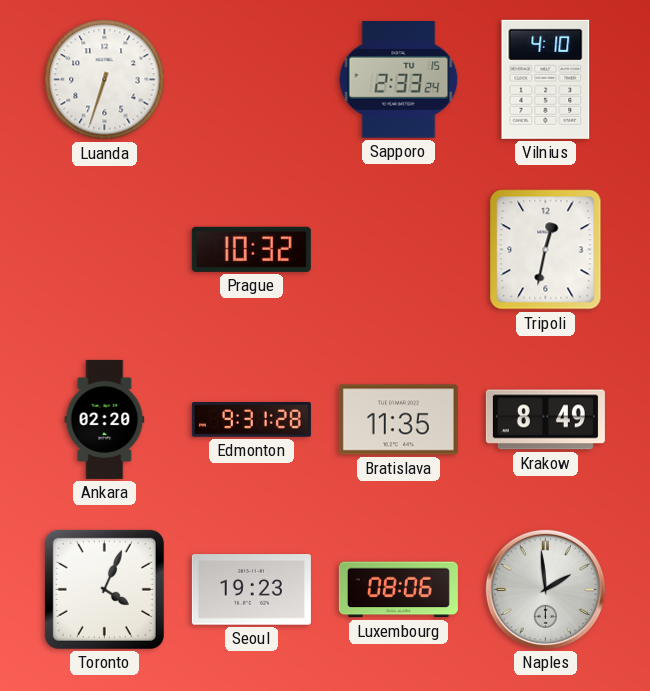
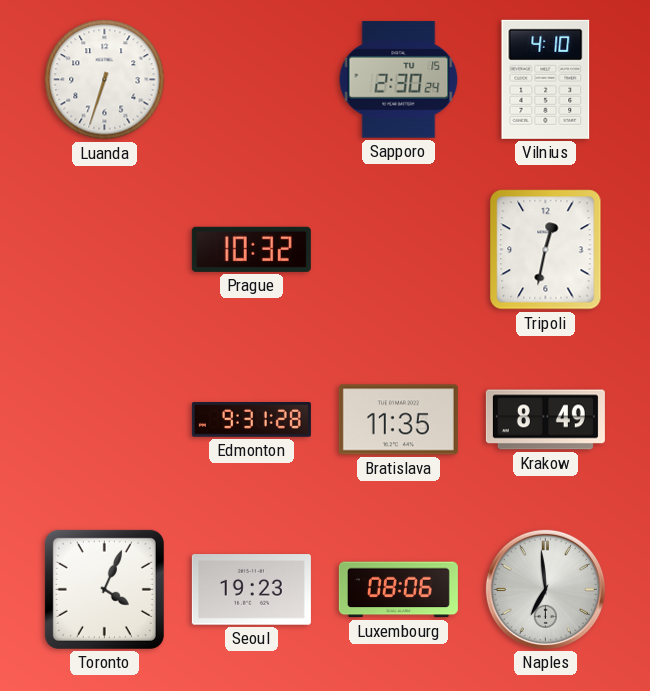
Sapporo: 2:33 -> 2:30 (399, 80)
Ankara: 02:20 -> none (105, 419)
Naples: 1:59 -> 6:59 (545, 589)
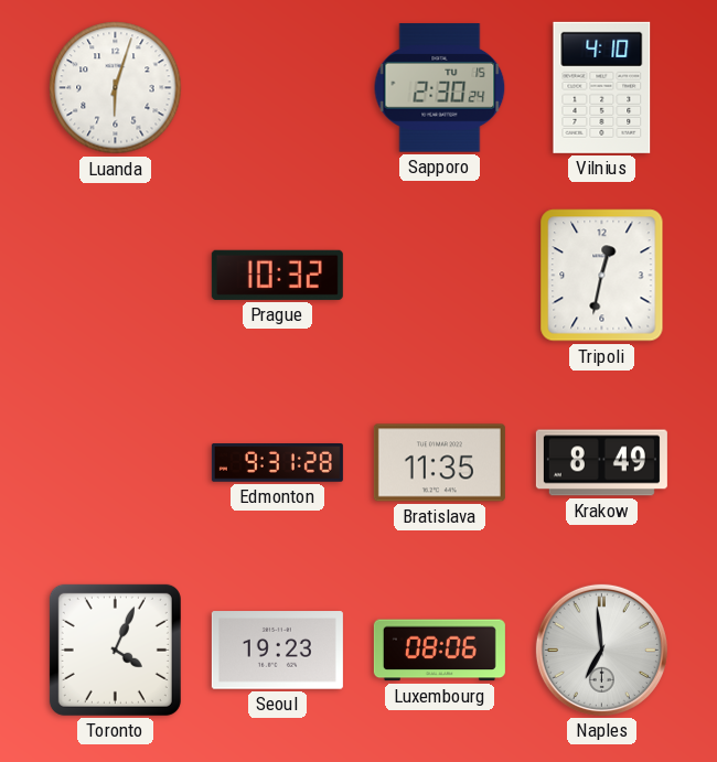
Luanda: 6:33 -> 6:03 (116, 88)
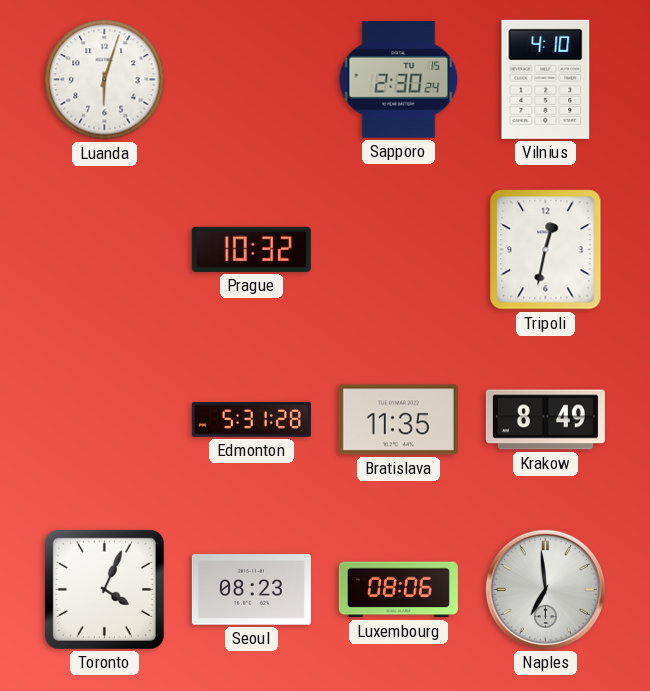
Edmonton: 9:31 -> 5:31 (251, 420)
Seoul: 19:23 -> 08:23 (251, 590)
